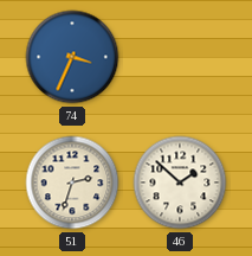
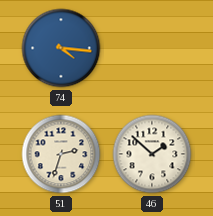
74: 3:34 -> 4:16 (61, 48)
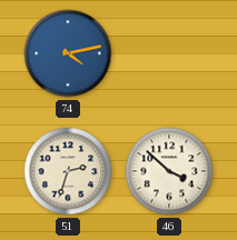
74: 4:16 -> 4:13 (68, 53)
46: 1:52 -> 3:52 (169, 171)
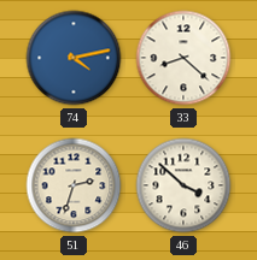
33: none -> 8:22 (183, 58)
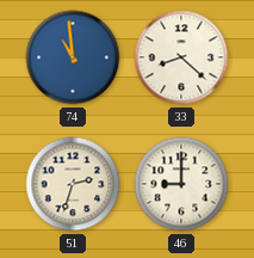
74: 4:13 -> 10:59 (73, 57)
46: 3:52 -> 9:00 (181, 184)
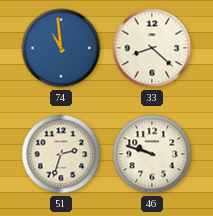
46: 9:00 -> 9:48 (152, 154)
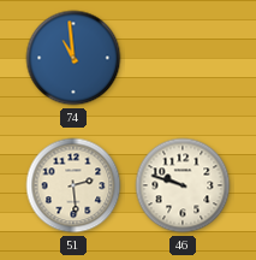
33: 8:22 -> none (152, 48)
51: 2:33 -> 2:29 (73, 185)
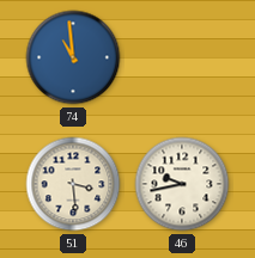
51: 2:29 -> 3:29 (73, 184)
46: 9:48 -> 9:43 (182, 184)
